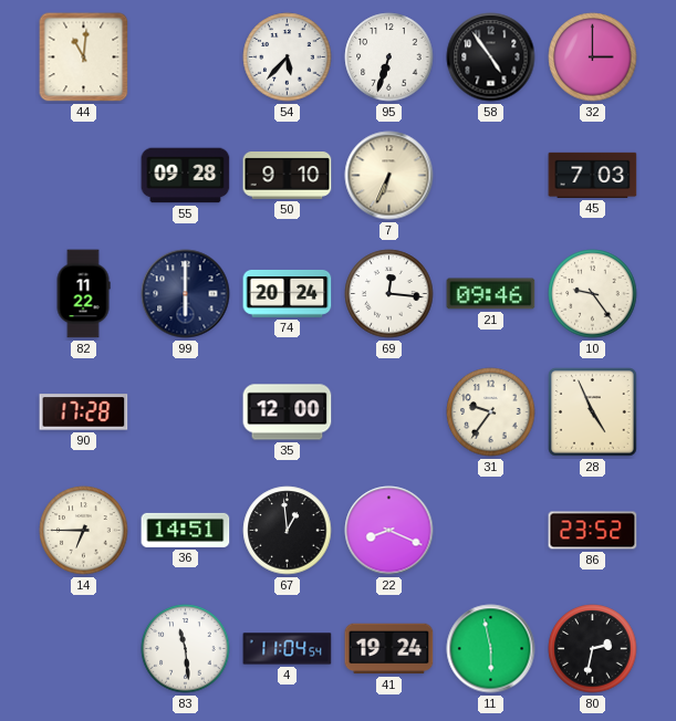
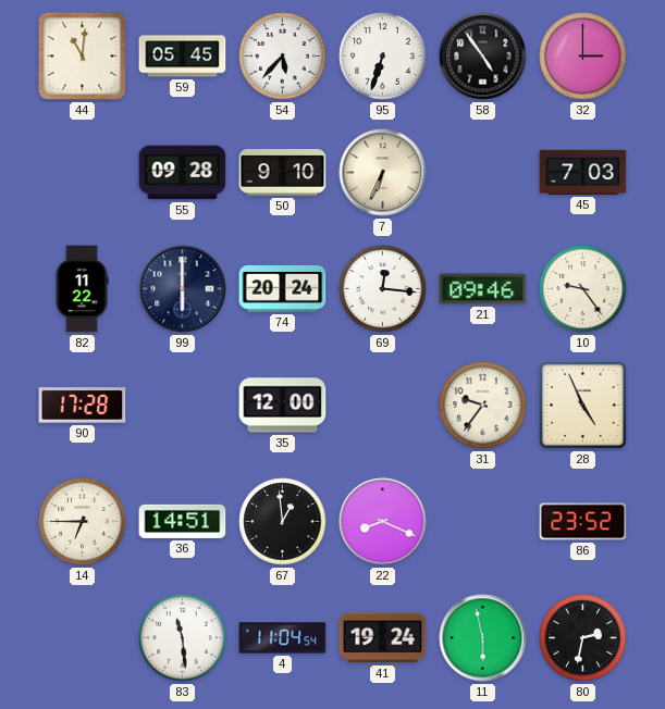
59: none -> 05:45 (183, 57)
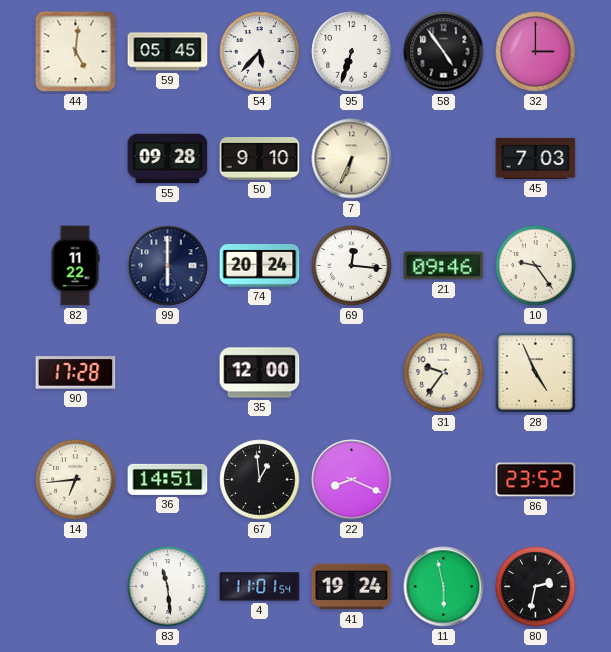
44: 11:01 -> 5:01 (76, 52)
14: 6:45 -> 6:44 (76, 480)
4: 11:04 -> 11:01 (260, 587)
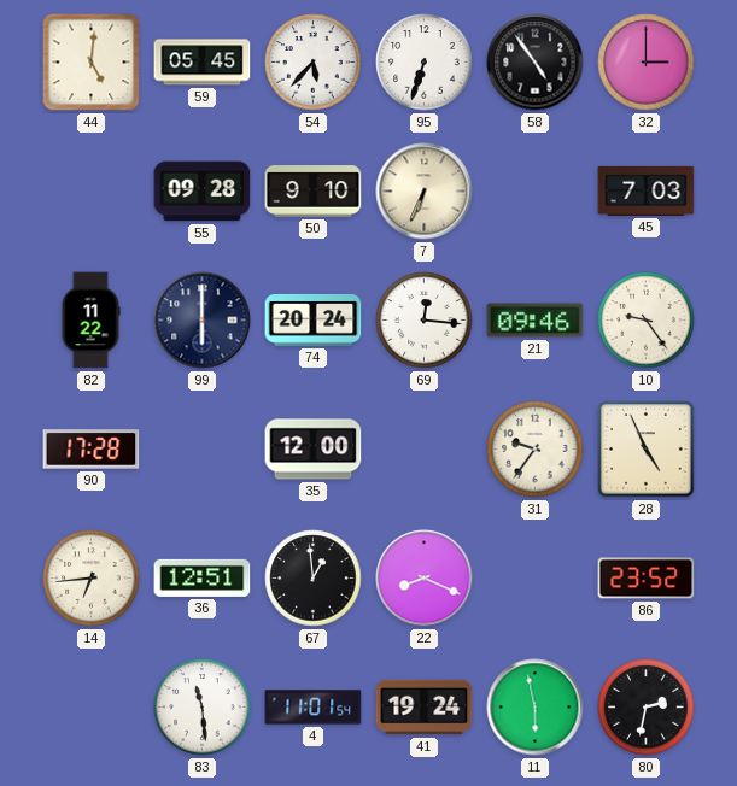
36: 14:51 -> 12:51 (203, 577)
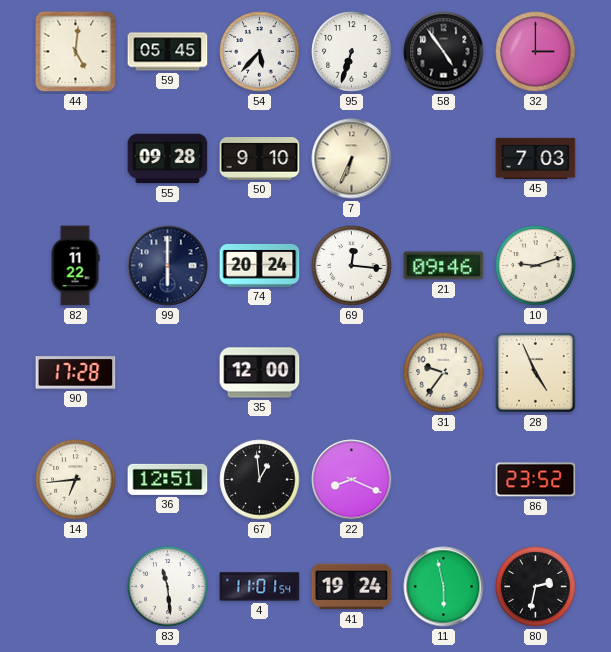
10: 9:24 -> 9:12 (536, 266)
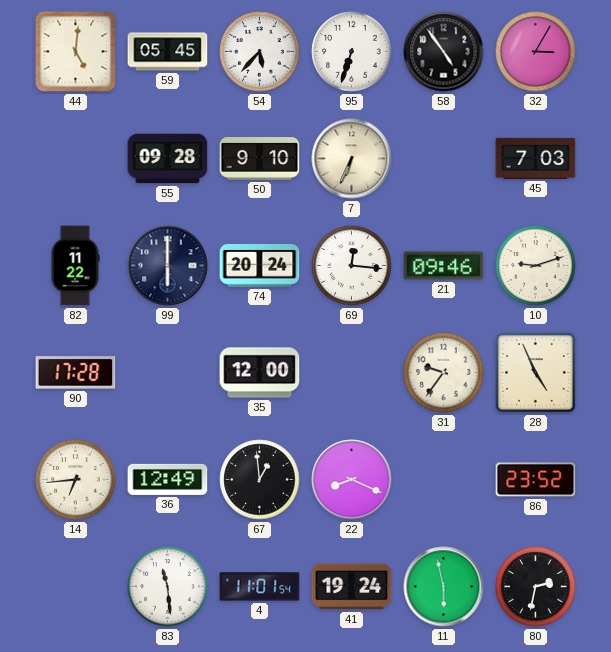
32: 3:00 -> 3:05 (536, 52)
36: 12:51 -> 12:49 (168, 479)
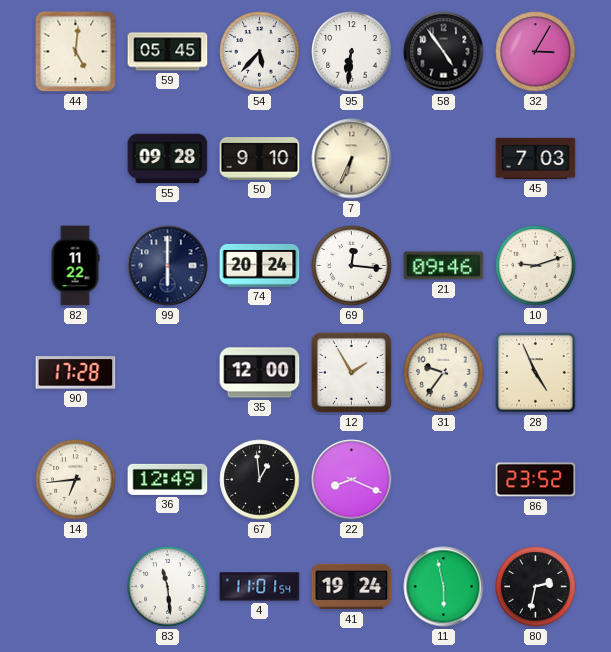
95: 6:33 -> 6:31 (352, 52)
12: none -> 1:55 (351, 372)
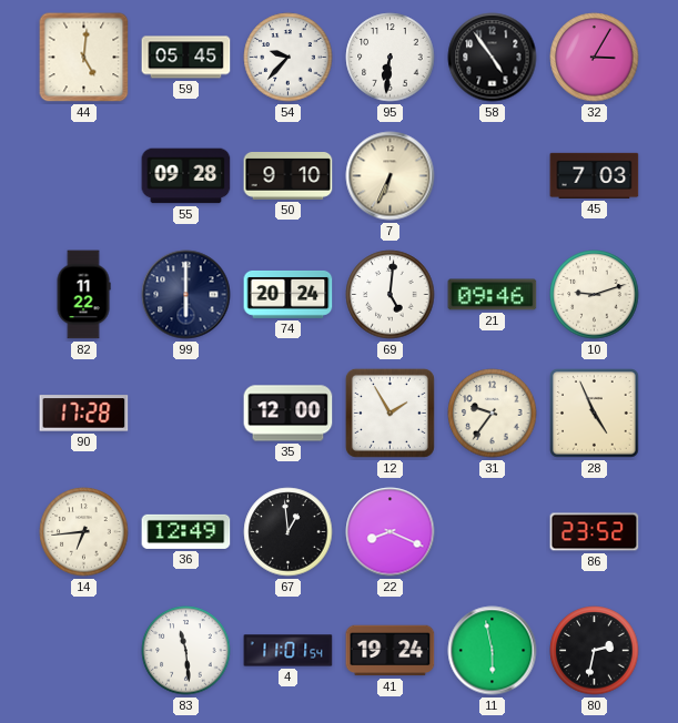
54: 5:37 -> 9:37 (289, 58)
69: 12:16 -> 5:01 (391, 295)
